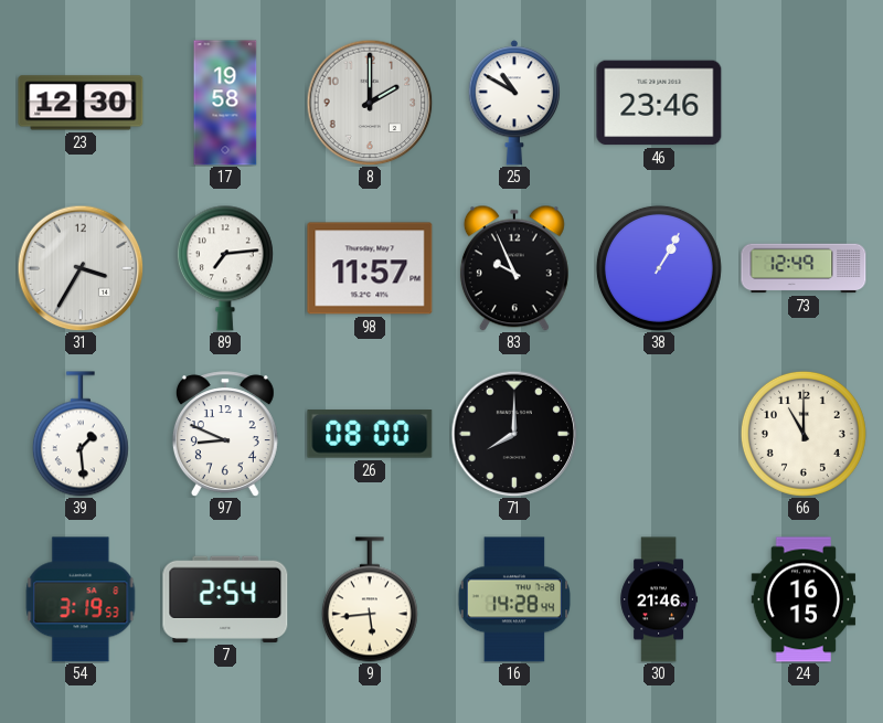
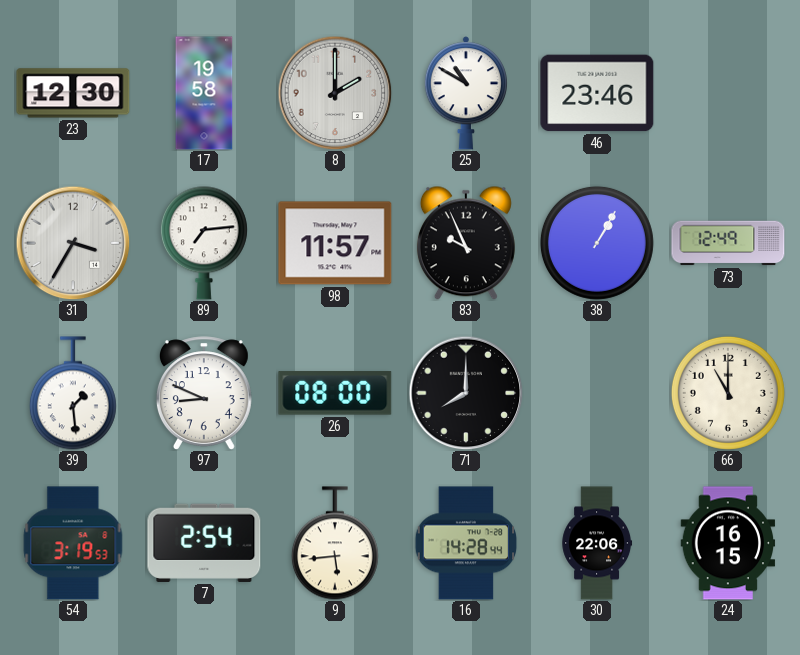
30: 21:46 -> 22:06 (597, 543)
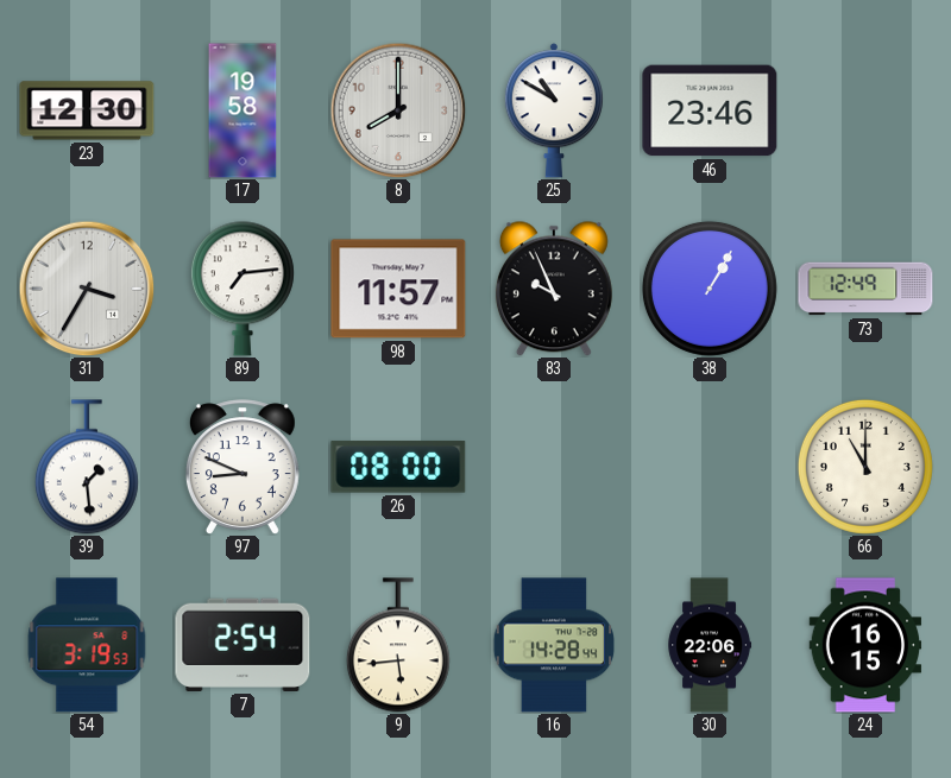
8: 2:00 -> 8:00 (398, 110)
71: 8:00 -> none (466, 393)
